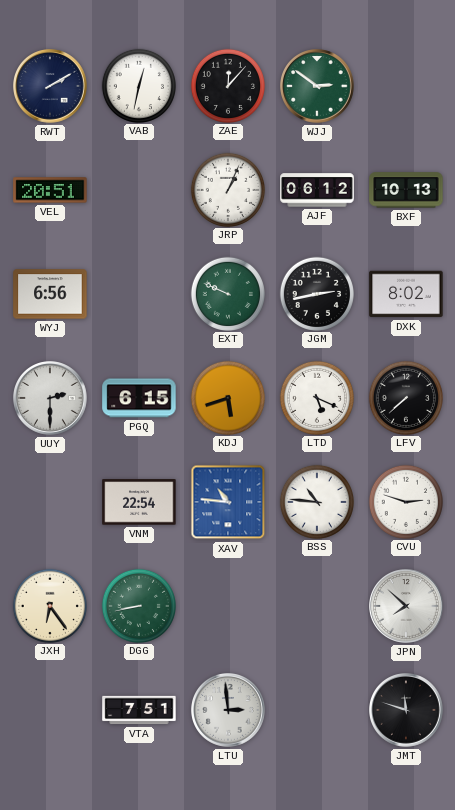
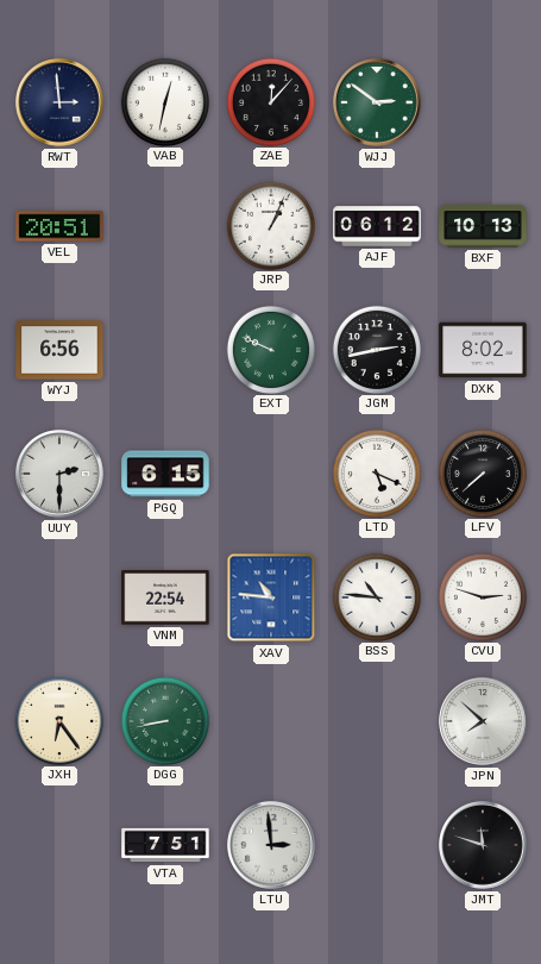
RWT: 2:10 -> 2:59 (59, 102)
KDJ: 5:42 -> none (227, 397)
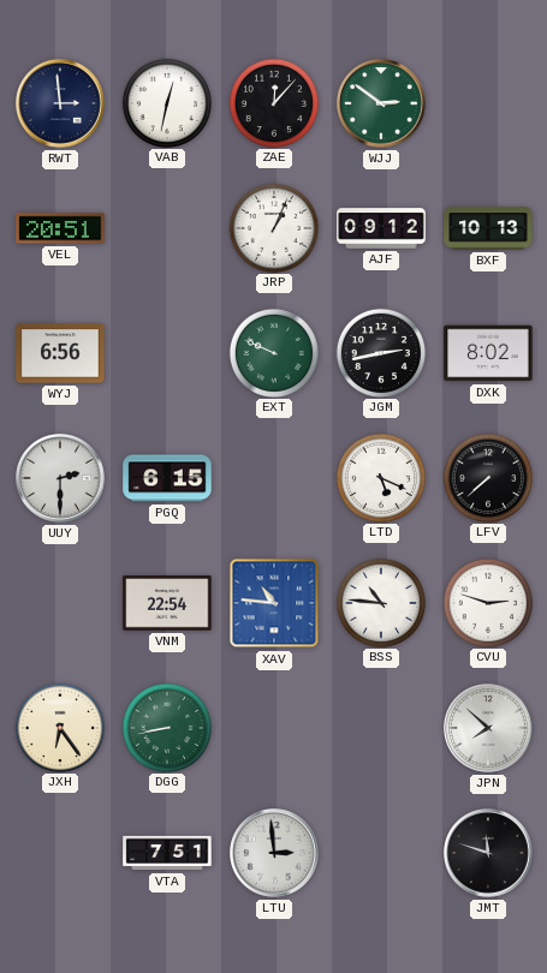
AJF: 06:12 -> 09:12 (381, 228)
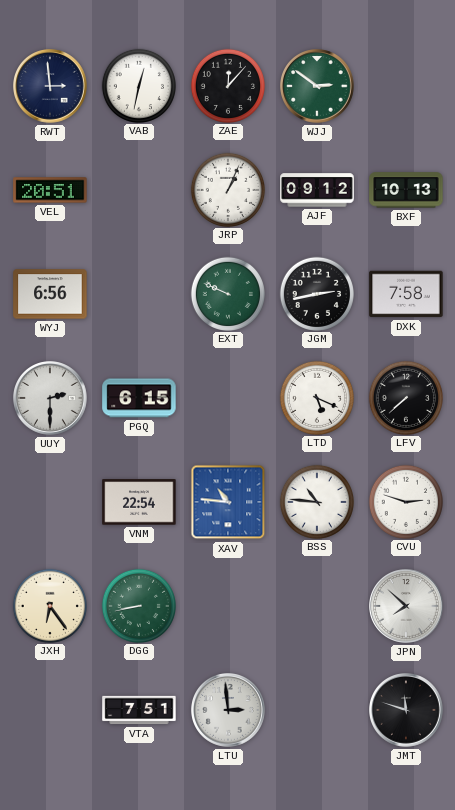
DXK: 8:02 -> 7:58 (406, 294)
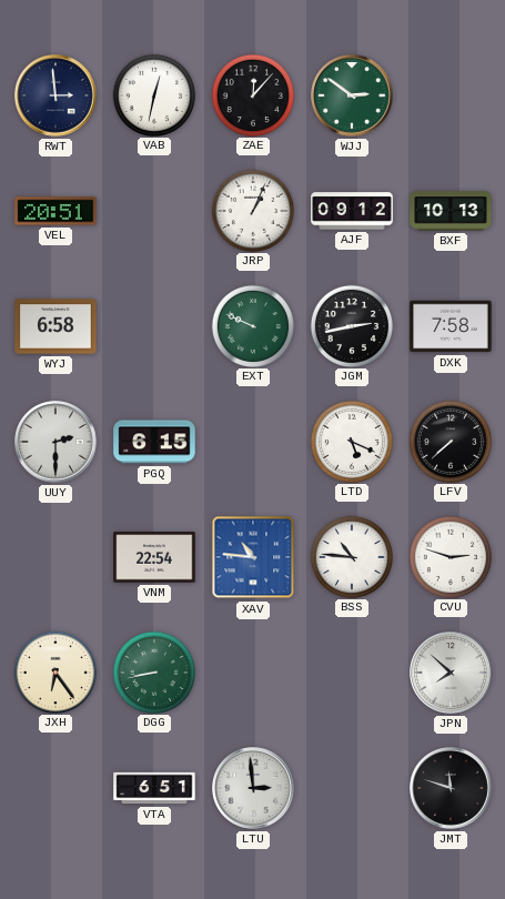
WYJ: 6:56 -> 6:58 (55, 326)
VTA: 7:51 -> 6:51 (154, 788)
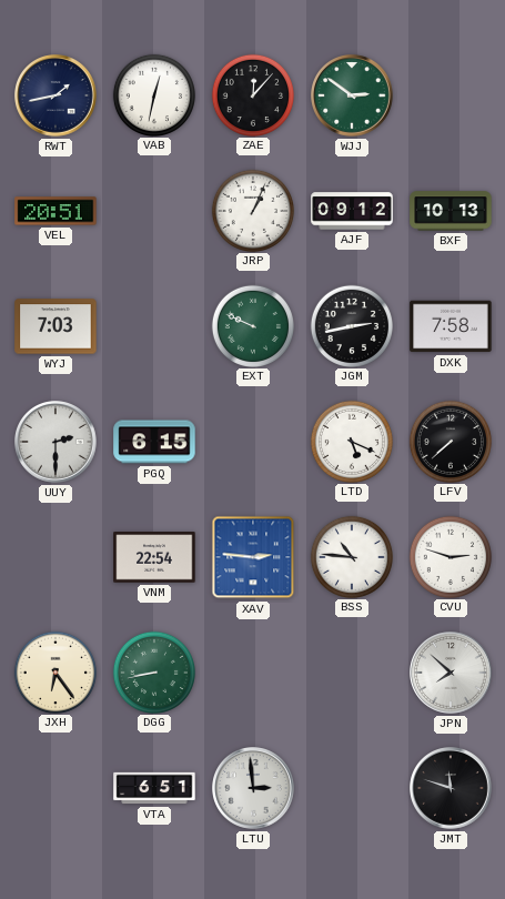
RWT: 2:59 -> 1:43 (55, 95)
WYJ: 6:58 -> 7:03 (55, 326)
XAV: 10:46 -> 2:46 (253, 557)
